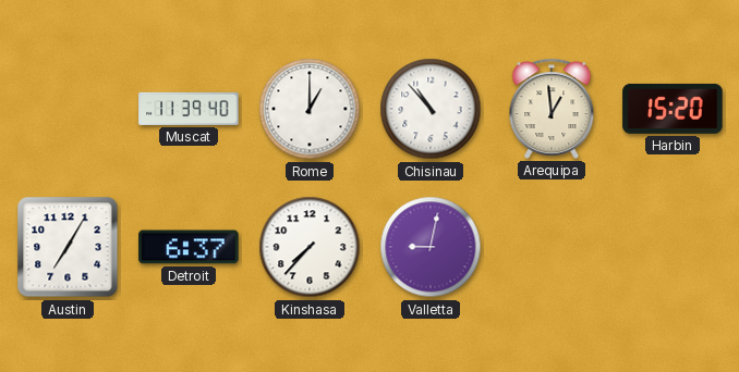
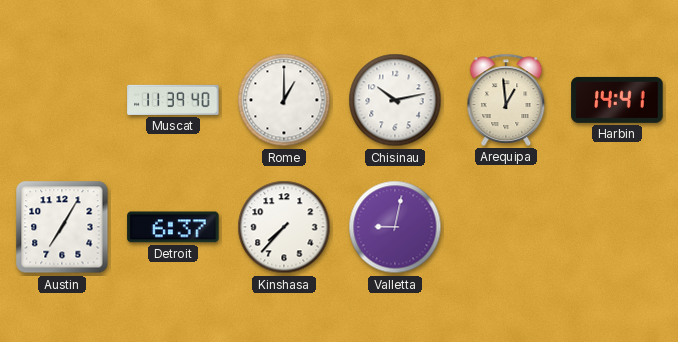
Chisinau: 10:53 -> 10:13 (395, 100)
Harbin: 15:20 -> 14:41 (617, 100)
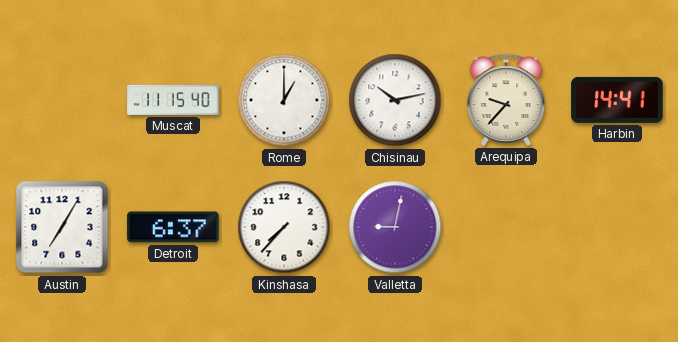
Muscat: 11:39 -> 11:15 (173, 100)
Arequipa: 12:59 -> 9:37 (506, 100)
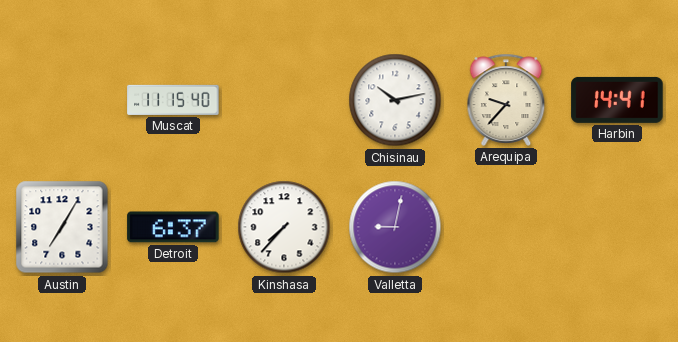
Rome: 1:00 -> none (284, 100)
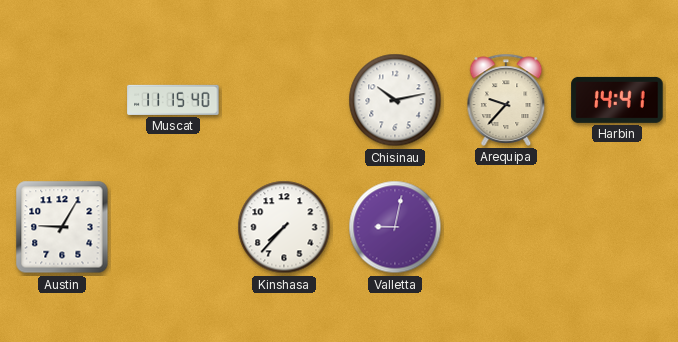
Austin: 7:05 -> 9:05 (62, 227)
Detroit: 6:37 -> none (173, 227)
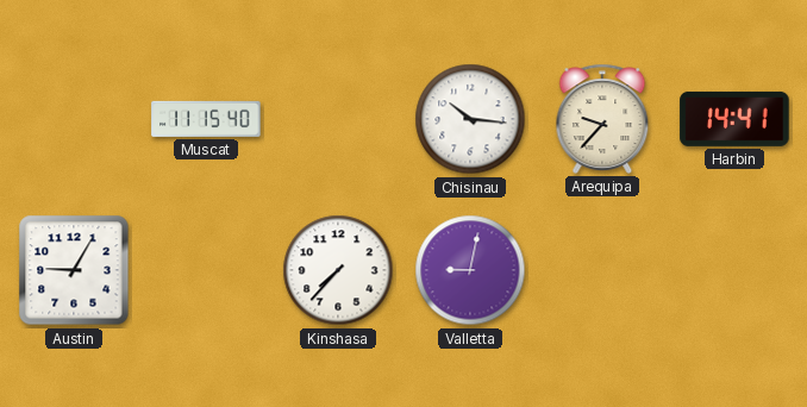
Chisinau: 10:13 -> 10:16 (470, 119)
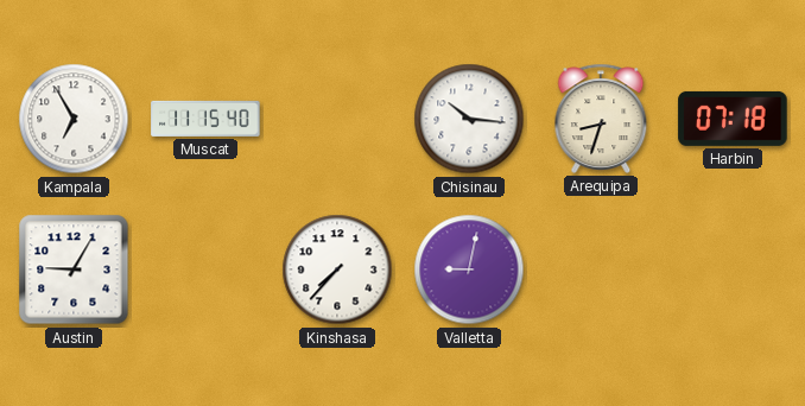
Kampala: none -> 6:55 (74, 119)
Arequipa: 9:37 -> 8:33 (601, 119)
Harbin: 14:41 -> 07:18 (733, 119)
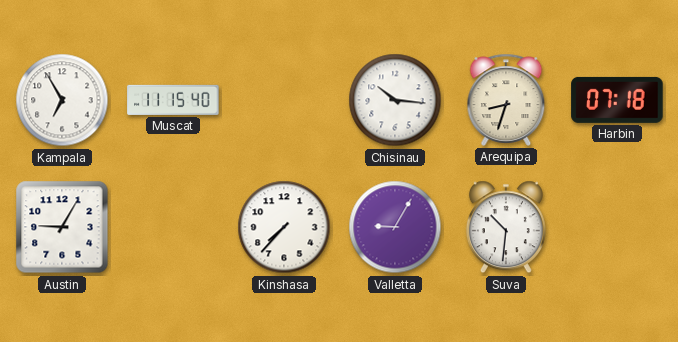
Valletta: 9:02 -> 9:05 (395, 227)
Suva: none -> 10:31 (506, 227)
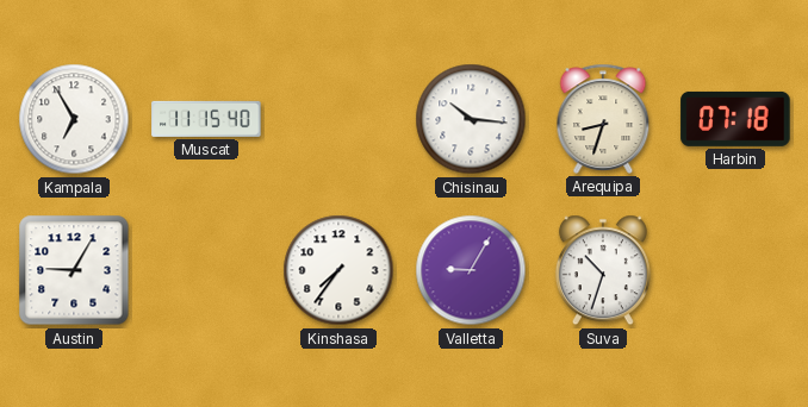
Kinshasa: 7:37 -> 7:36 (338, 270)
Suva: 10:31 -> 10:33 (603, 270)
